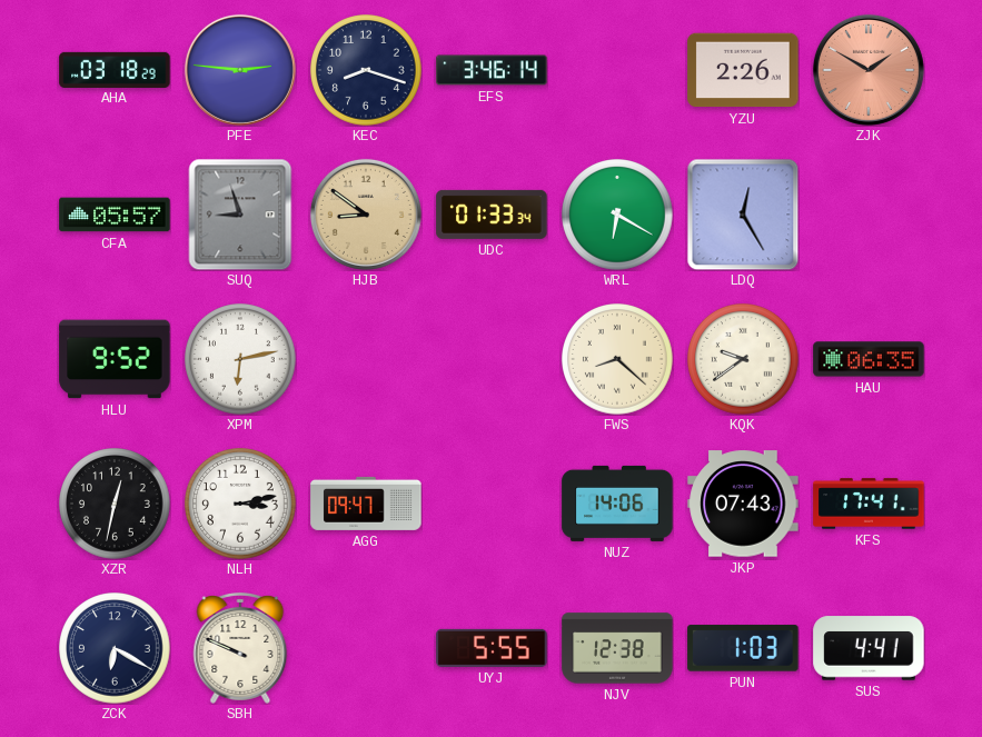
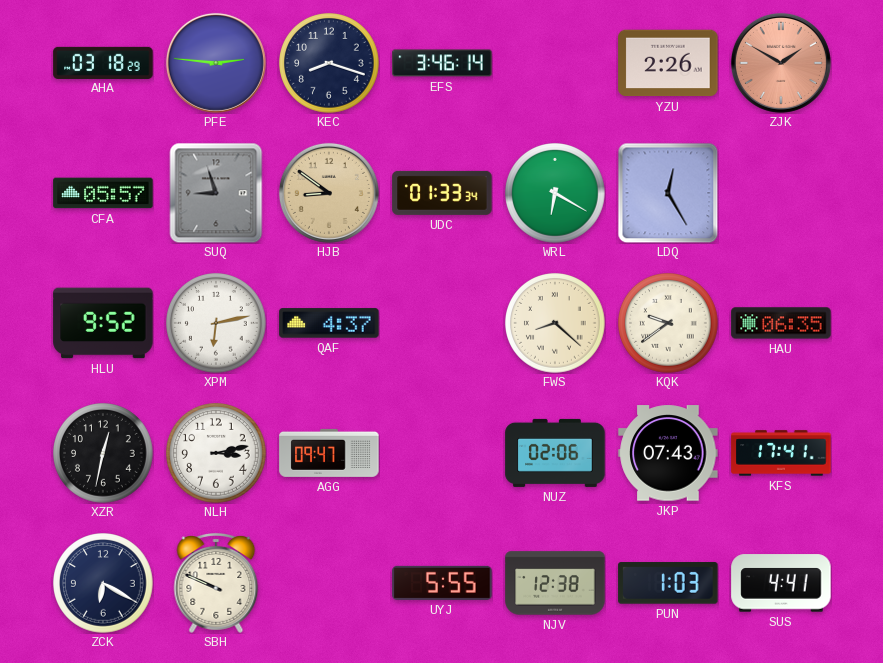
QAF: none -> 4:37 (329, 323)
NUZ: 14:06 -> 02:06 (555, 453)
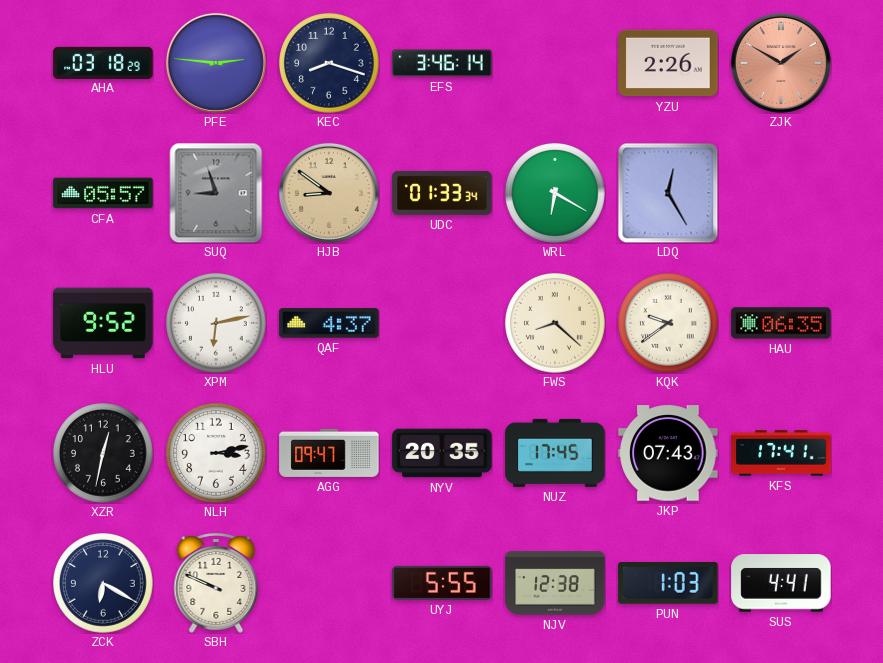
NYV: none -> 20:35 (442, 453)
NUZ: 02:06 -> 17:45 (555, 453)
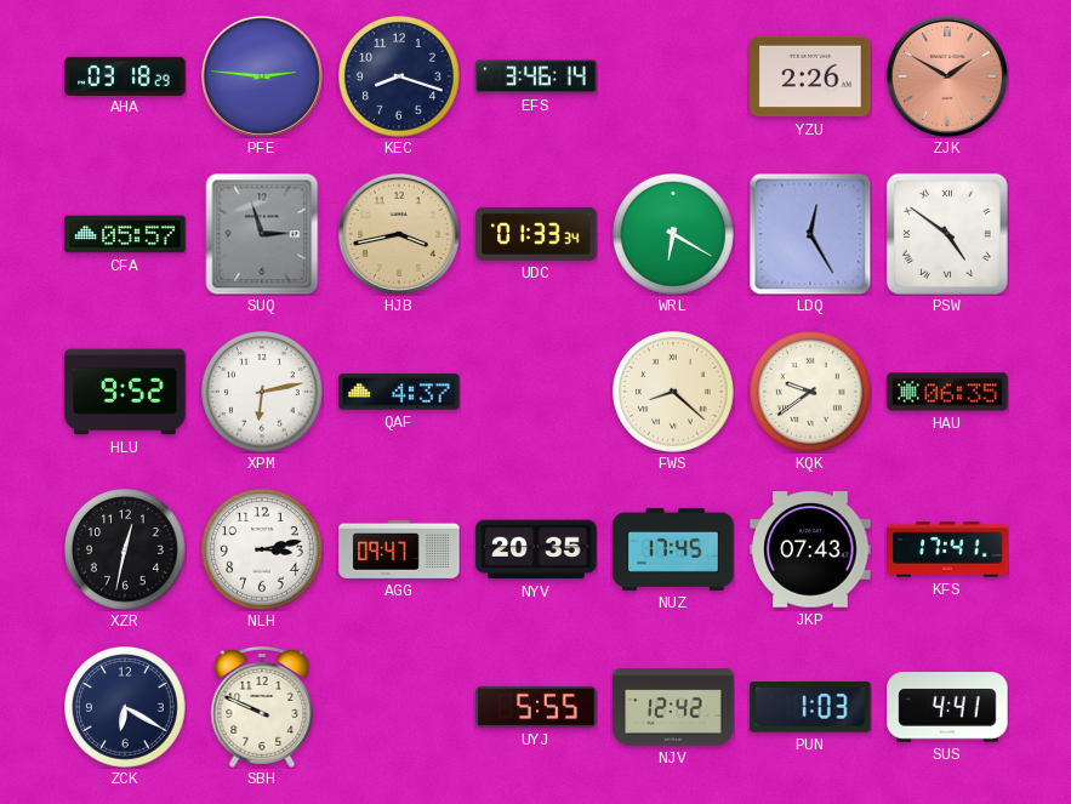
SUQ: 8:57 -> 2:57 (262, 234)
HJB: 8:51 -> 3:43 (399, 234)
PSW: none -> 4:51 (947, 234)
NJV: 12:38 -> 12:42 (673, 707)
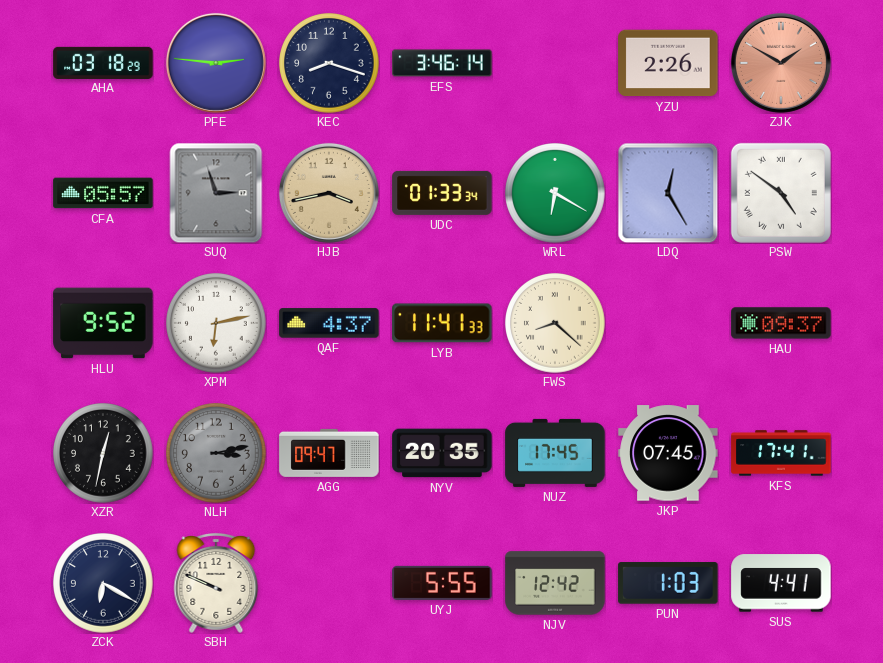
LYB: none -> 11:41 (442, 323)
KQK: 9:39 -> none (810, 393)
HAU: 06:35 -> 09:37 (781, 323)
NLH dial: white -> grey (216, 454)
JKP: 07:43 -> 07:45 (668, 453)
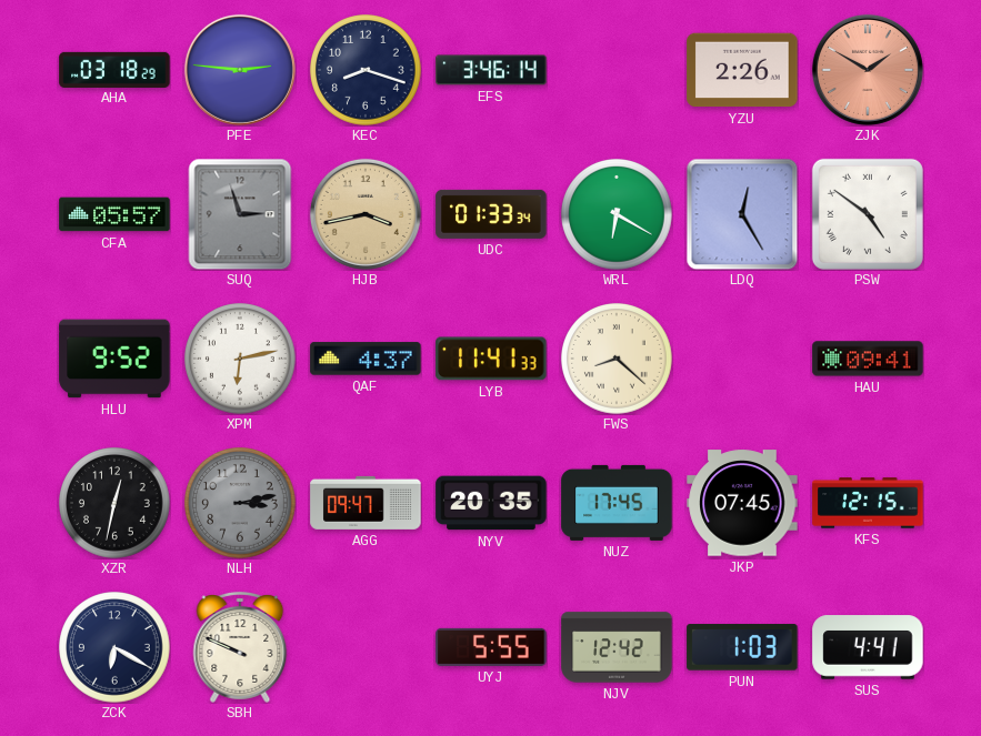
HAU: 09:37 -> 09:41 (868, 359)
KFS: 17:41 -> 12:15 (868, 503)
